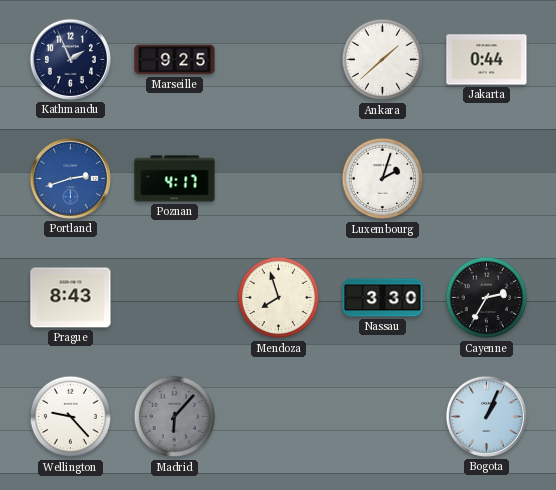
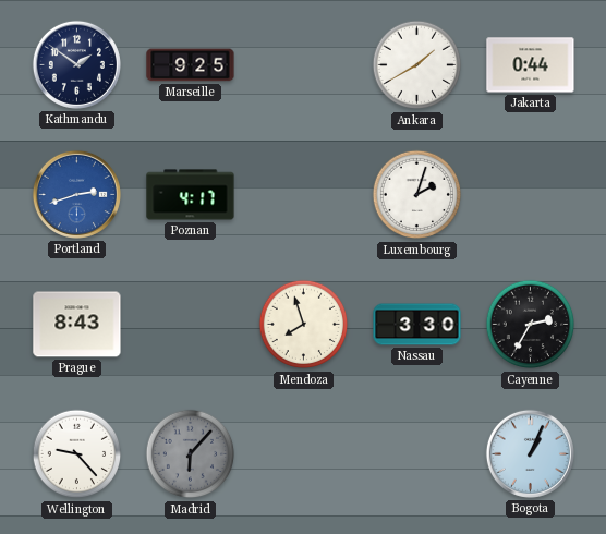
Kathmandu: 1:56 -> 1:51 (76, 64)
Ankara: 1:38 -> 1:40 (417, 65)
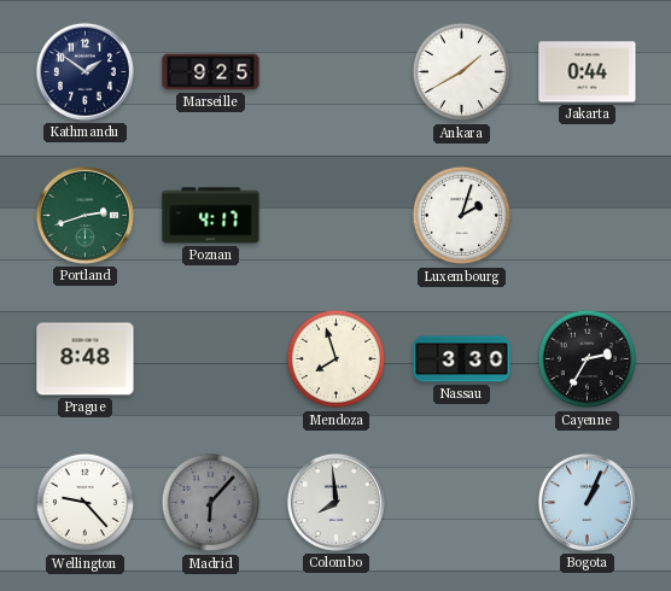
Portland dial: blue -> green (84, 215)
Prague: 8:43 -> 8:48 (86, 359)
Colombo: none -> 7:59 (335, 502)
